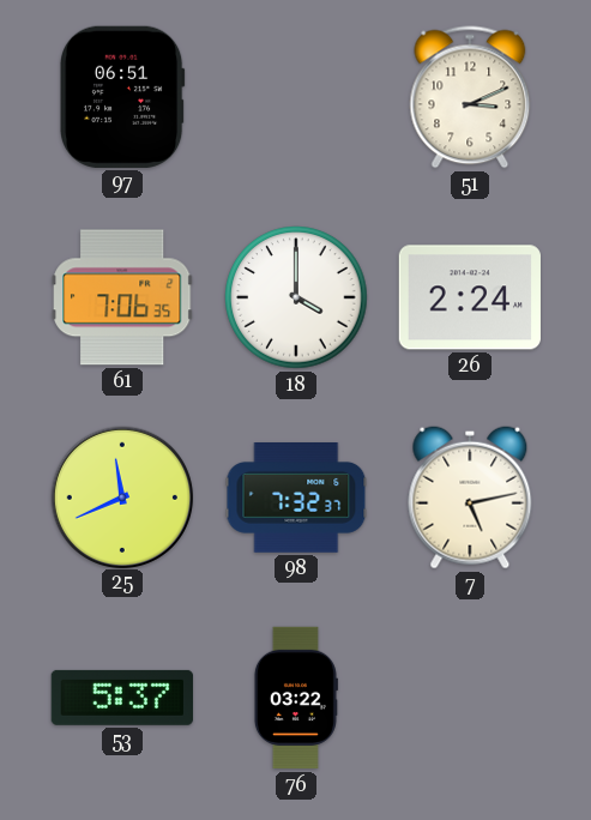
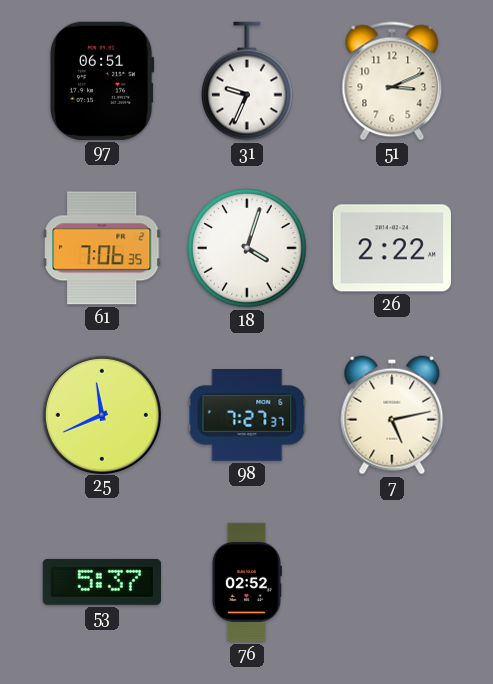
31: none -> 9:34 (247, 81)
18: 4:00 -> 4:03 (247, 248)
26: 2:24 -> 2:22 (392, 248)
98: 7:32 -> 7:27 (247, 416)
76: 03:22 -> 02:52 (246, 582)
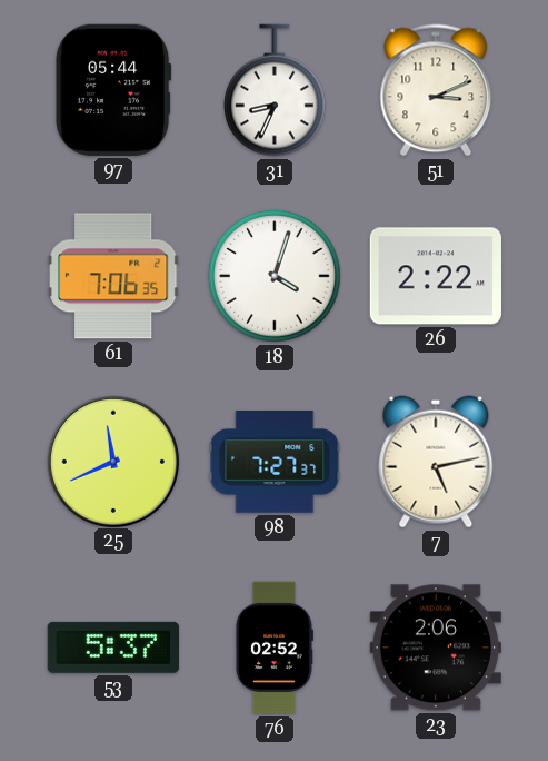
97: 06:51 -> 05:44 (114, 90)
31: 9:34 -> 8:34 (275, 90)
23: none -> 2:06 (436, 648)
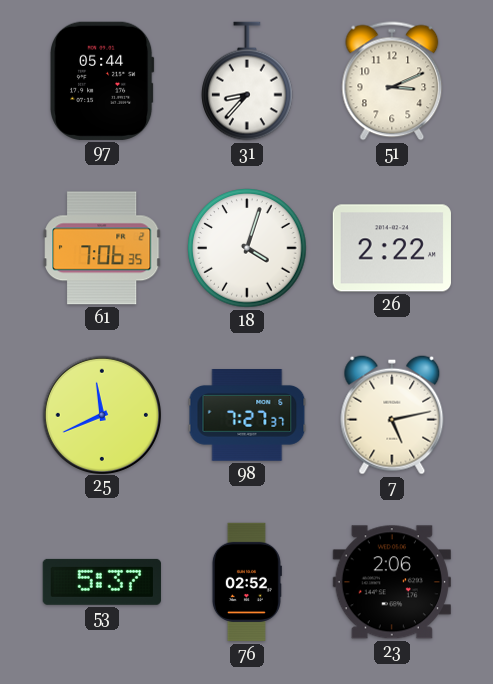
31: 8:34 -> 8:37 (247, 81)
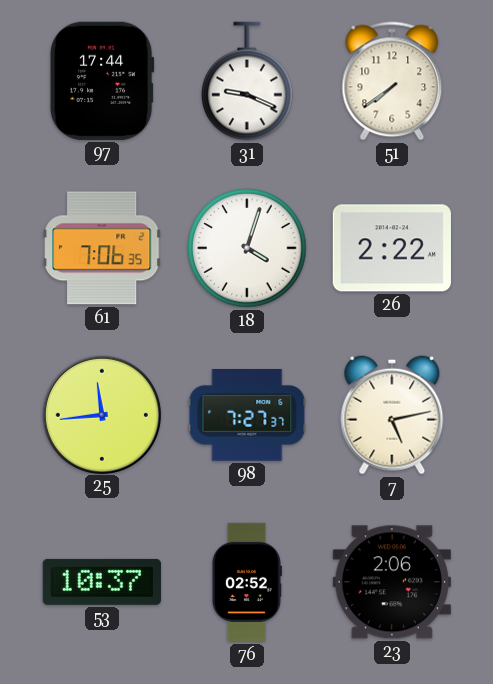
97: 05:44 -> 17:44 (103, 81)
31: 8:37 -> 9:19 (247, 81)
51: 3:11 -> 7:39 (392, 81)
25: 11:41 -> 11:44 (101, 414)
53: 5:37 -> 10:37 (102, 582)
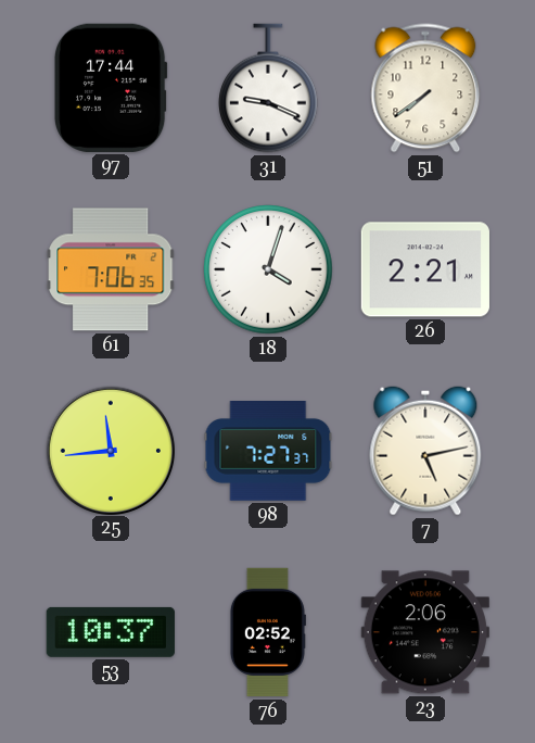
26: 2:22 -> 2:21 (425, 269)
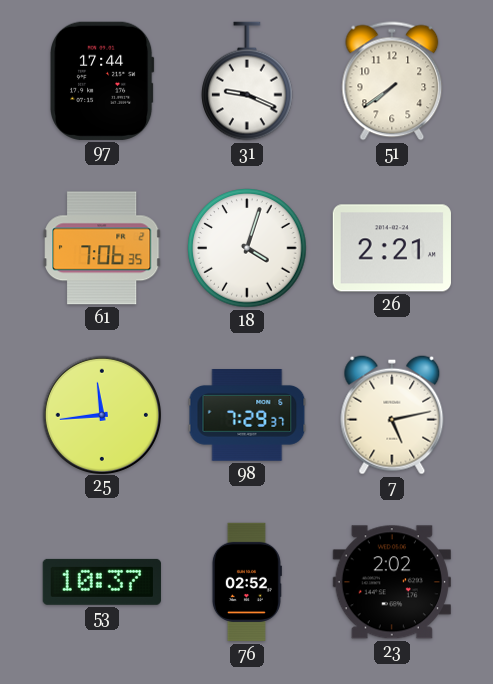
98: 7:27 -> 7:29 (247, 416)
23: 2:06 -> 2:02 (392, 582)
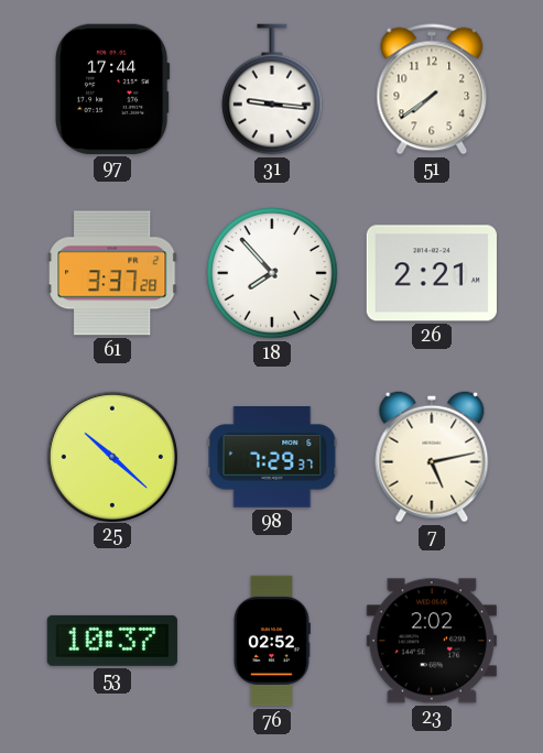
31: 9:19 -> 9:16 (272, 89)
61: 7:06 -> 3:37 (112, 273)
18: 4:03 -> 7:53 (272, 273)
25: 11:44 -> 10:22 (111, 456)
